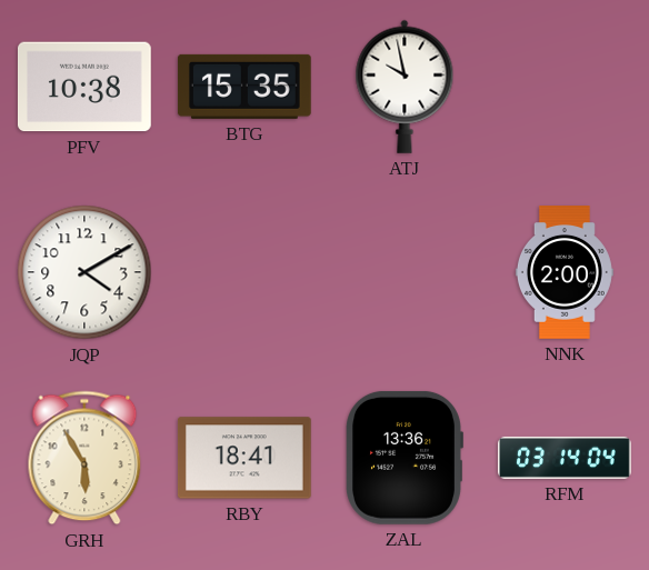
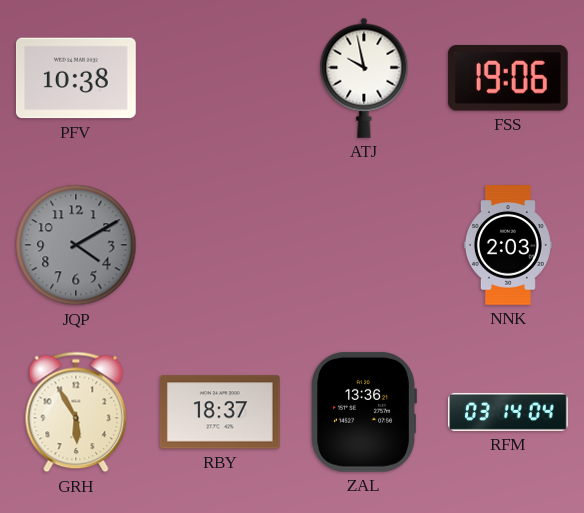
BTG: 15:35 -> none (244, 87)
FSS: none -> 19:06 (508, 79)
JQP dial: white -> grey (76, 245)
NNK: 2:00 -> 2:03 (508, 245)
RBY: 18:41 -> 18:37 (220, 412)
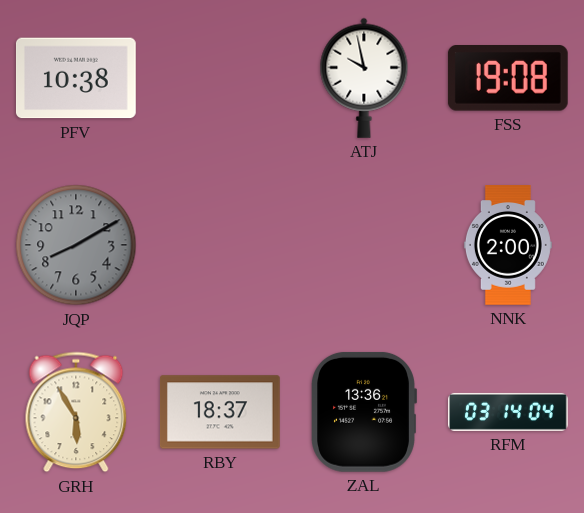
FSS: 19:06 -> 19:08 (508, 79)
JQP: 4:10 -> 8:10 (76, 245)
NNK: 2:03 -> 2:00 (508, 245)
